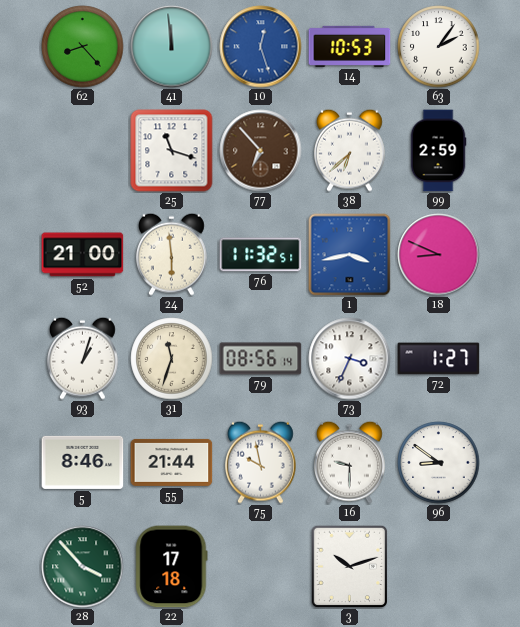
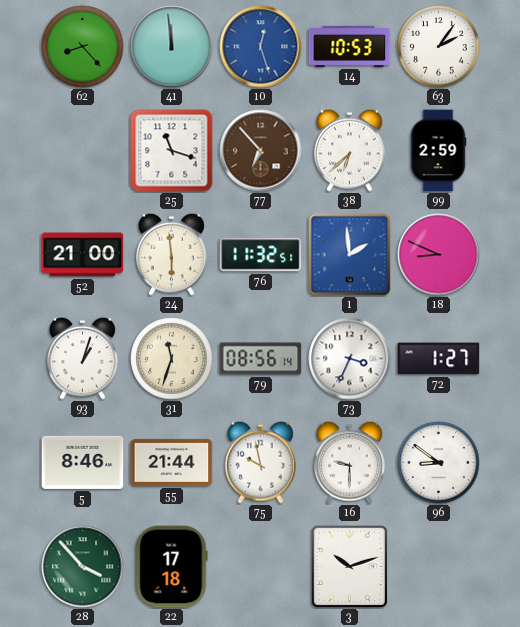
1: 3:43 -> 1:59 (350, 255)
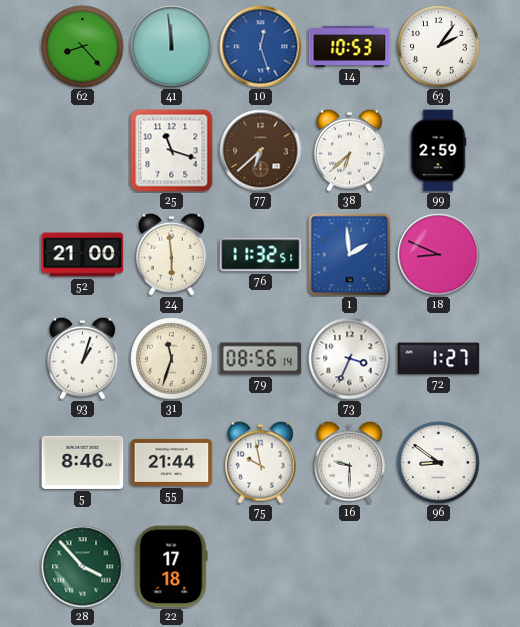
77: 6:53 -> 6:38 (261, 151)
3: 10:12 -> none (350, 566)
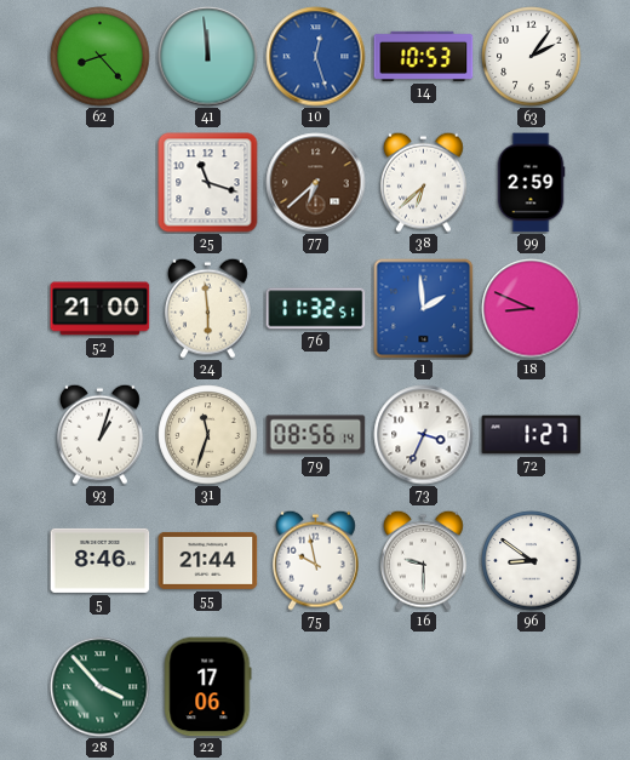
22: 17:18 -> 17:06 (208, 687)
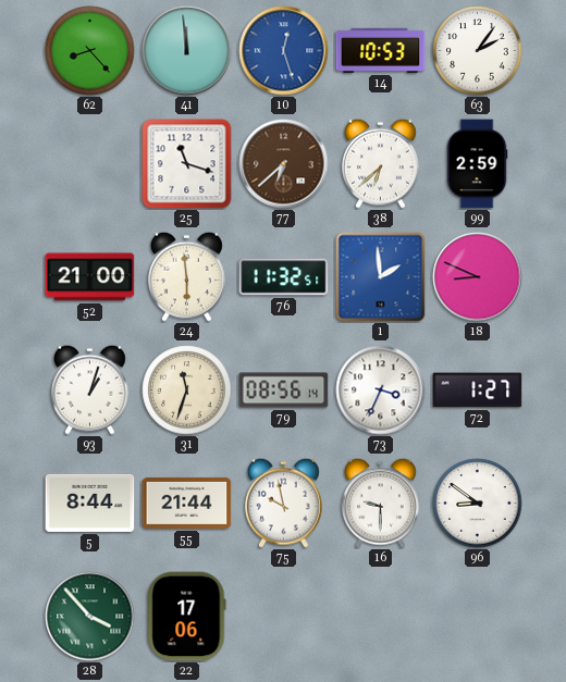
5: 8:46 -> 8:44 (90, 503)
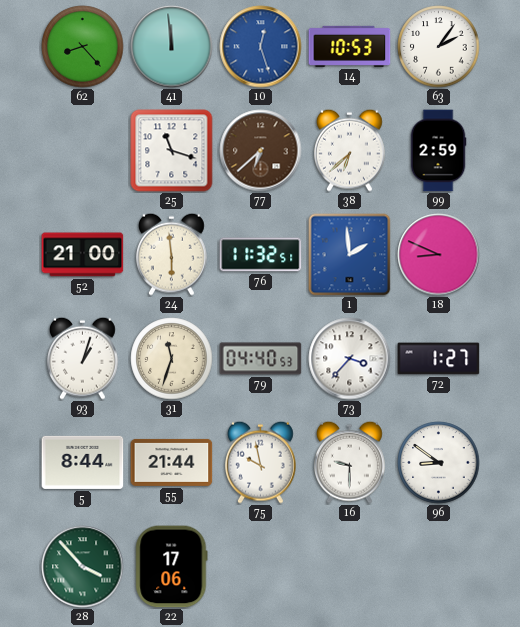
79: 08:56 -> 04:40 (261, 359)
73: 3:34 -> 3:37 (350, 359)
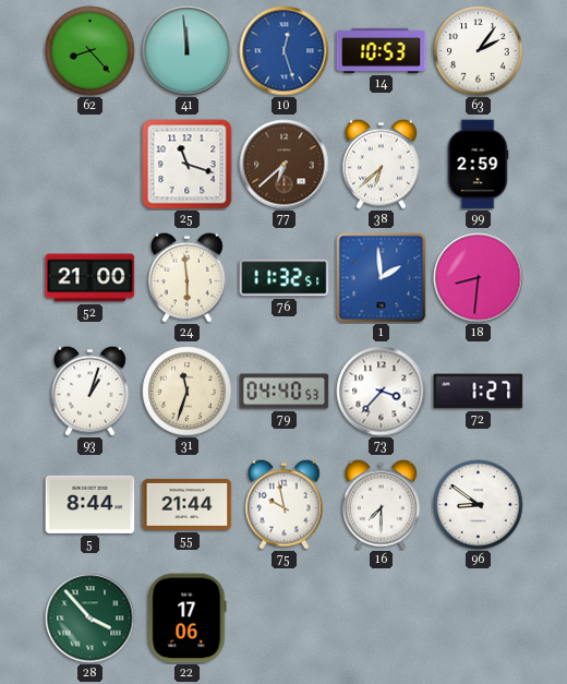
18: 8:49 -> 8:31 (479, 278)
16: 9:30 -> 7:30 (381, 504)
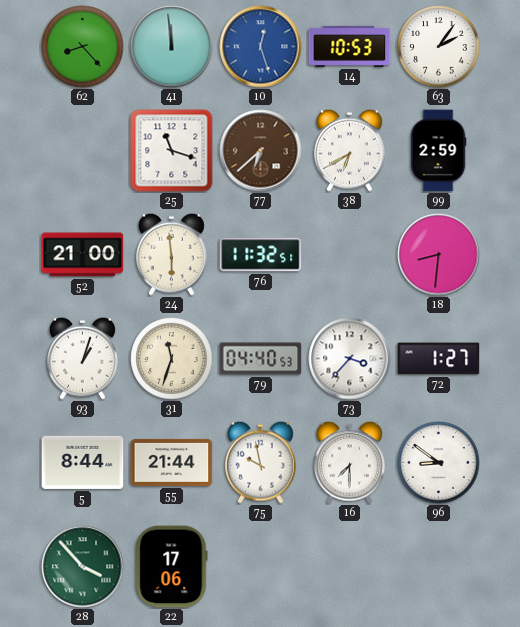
38: 6:38 -> 6:40 (349, 150)
1: 1:59 -> none (382, 278)
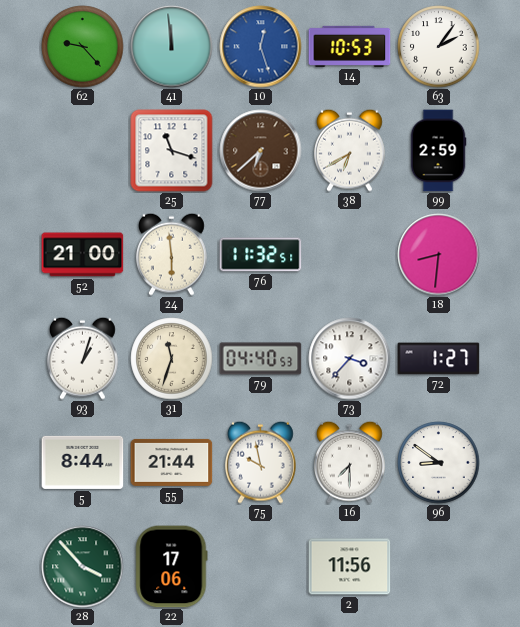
62: 8:23 -> 9:23 (83, 47)
2: none -> 11:56 (350, 567)
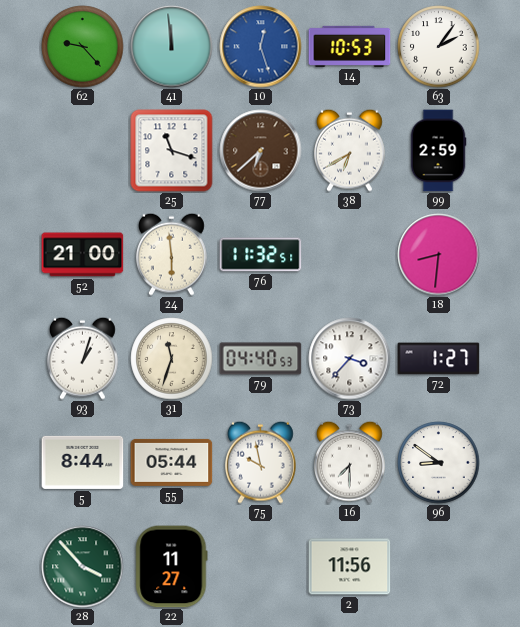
55: 21:44 -> 05:44 (172, 462)
22: 17:06 -> 11:27 (172, 567)
